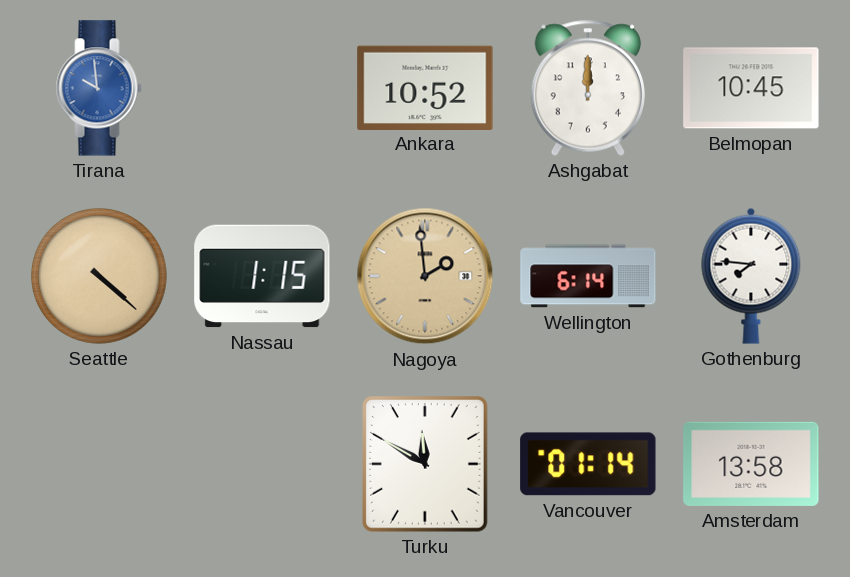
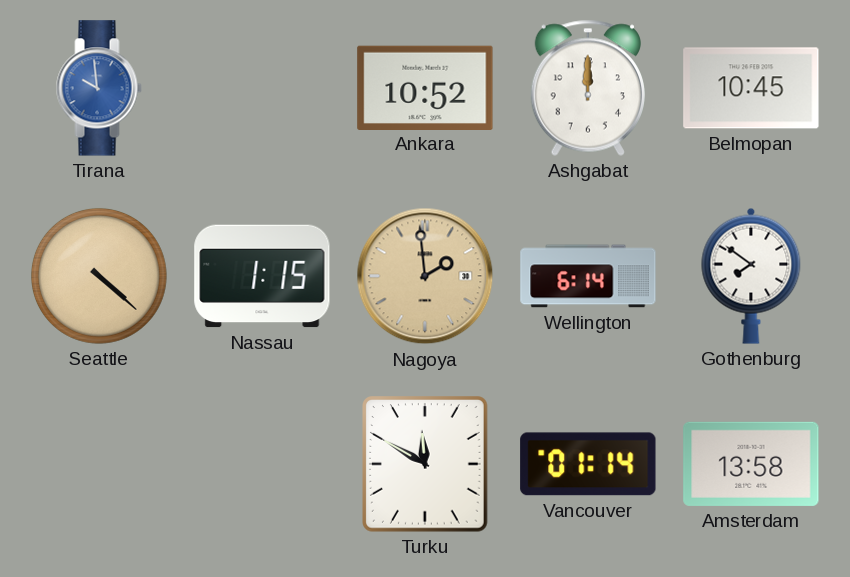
Gothenburg: 7:46 -> 7:51 (751, 276)
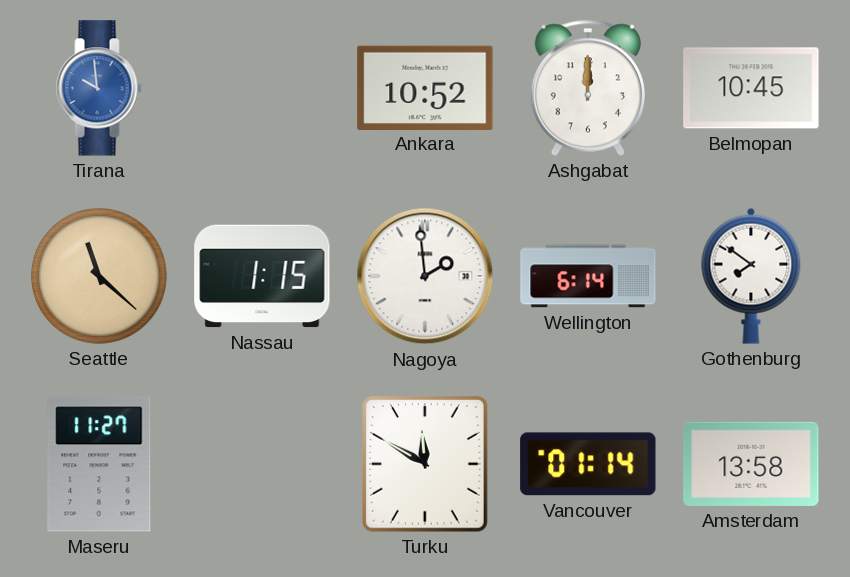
Seattle: 4:22 -> 11:22 (99, 276)
Nagoya dial: champagne -> white (425, 276)
Maseru: none -> 11:27 (99, 464)
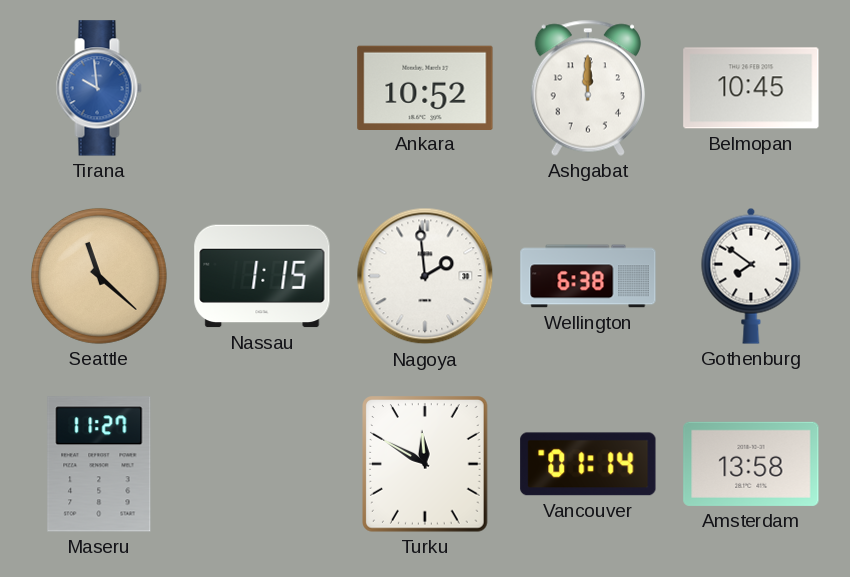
Wellington: 6:14 -> 6:38 (588, 276)
